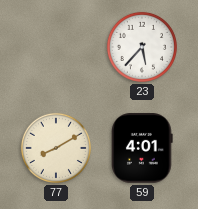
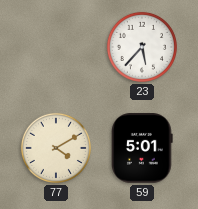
77: 8:10 -> 4:10 (56, 148)
59: 4:01 -> 5:01 (142, 148)
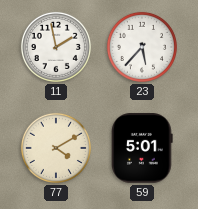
11: none -> 1:58 (56, 47)
